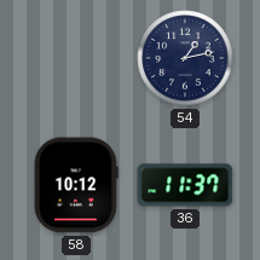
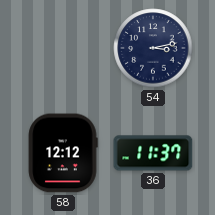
54: 1:13 -> 3:13 (153, 48)
58: 10:12 -> 12:12 (63, 153)
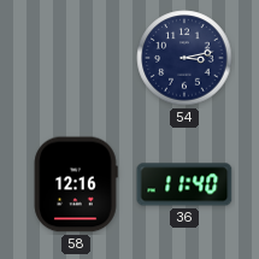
58: 12:12 -> 12:16 (76, 184)
36: 11:37 -> 11:40 (184, 184)
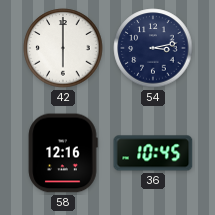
42: none -> 6:00 (63, 48)
36: 11:40 -> 10:45 (153, 153)
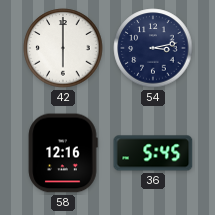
36: 10:45 -> 5:45 (153, 153)
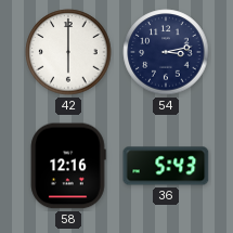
36: 5:45 -> 5:43 (166, 166)
